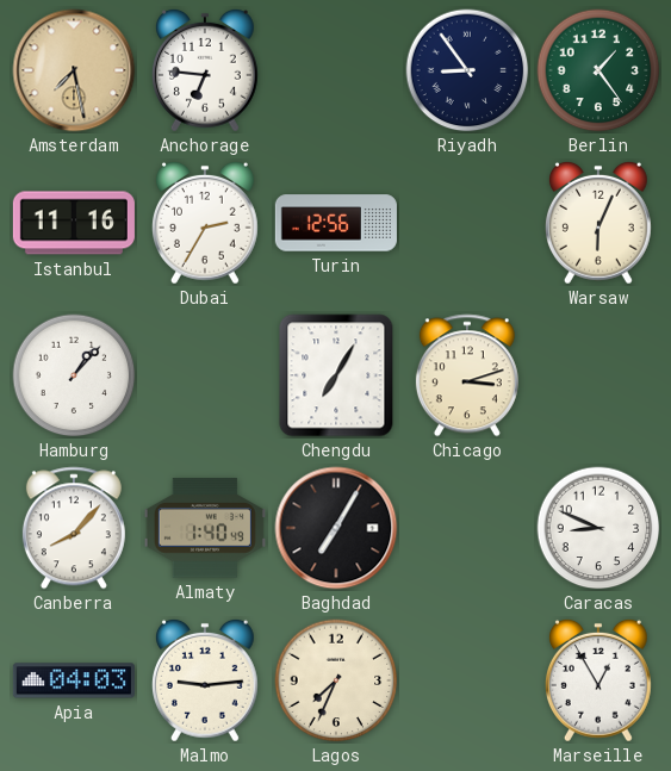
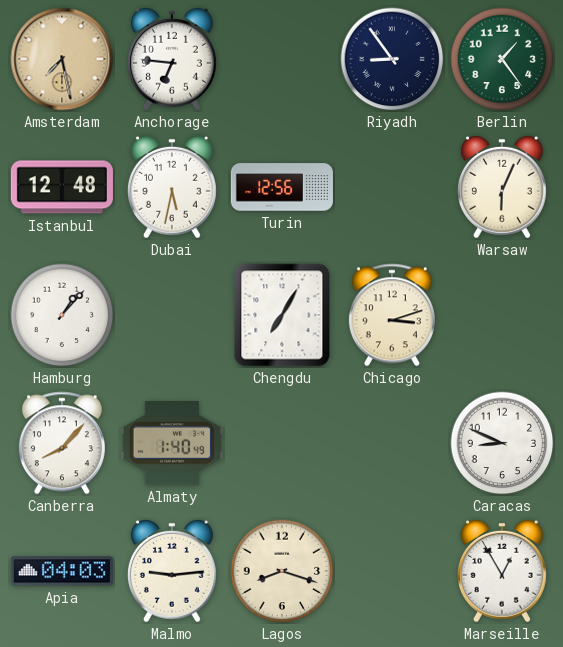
Istanbul: 11:16 -> 12:48 (62, 187)
Dubai: 2:35 -> 5:32 (172, 187)
Baghdad: 7:05 -> none (336, 528)
Lagos: 7:34 -> 8:18 (282, 571)
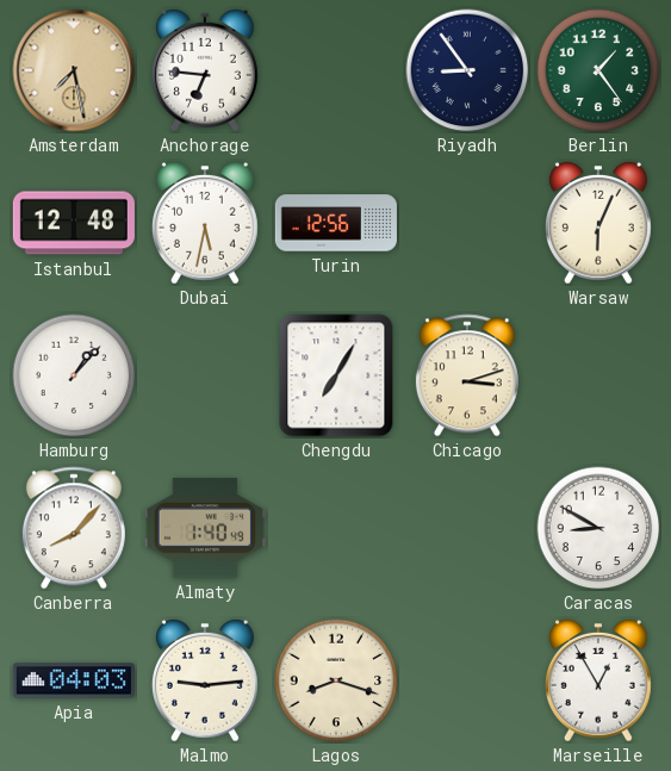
Caracas: 8:49 -> 8:50 (598, 528)
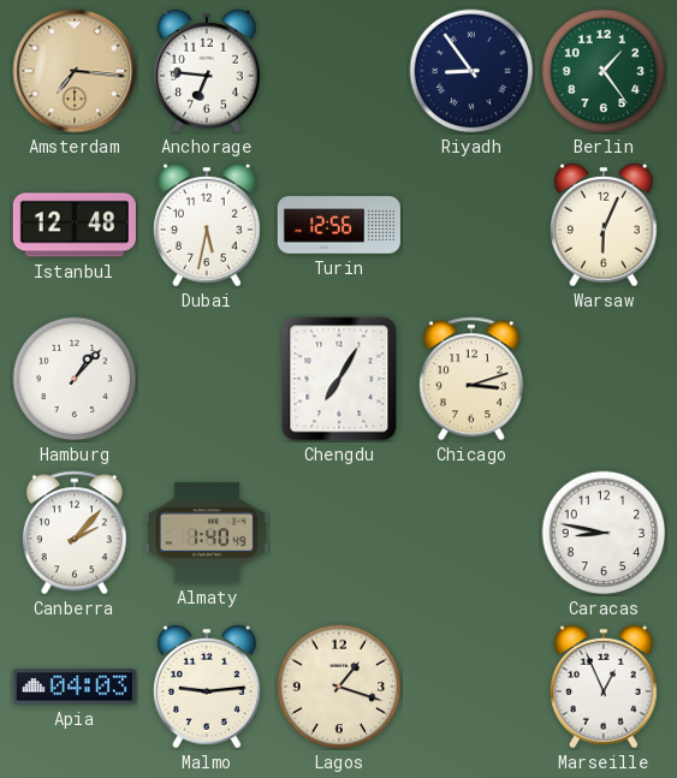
Amsterdam: 7:28 -> 7:16 (75, 71)
Canberra: 8:07 -> 2:07 (75, 533)
Caracas: 8:50 -> 8:47 (604, 533)
Lagos: 8:18 -> 1:18 (339, 687)
Marseille: 12:55 -> 12:56 (604, 687)
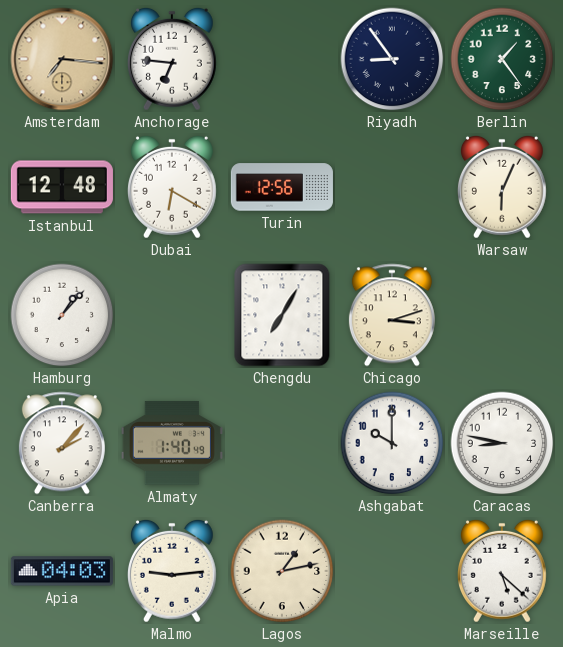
Dubai: 5:32 -> 6:20 (172, 187)
Ashgabat: none -> 10:00 (392, 443)
Lagos: 1:18 -> 1:13 (282, 571)
Marseille: 12:56 -> 5:22 (502, 571)
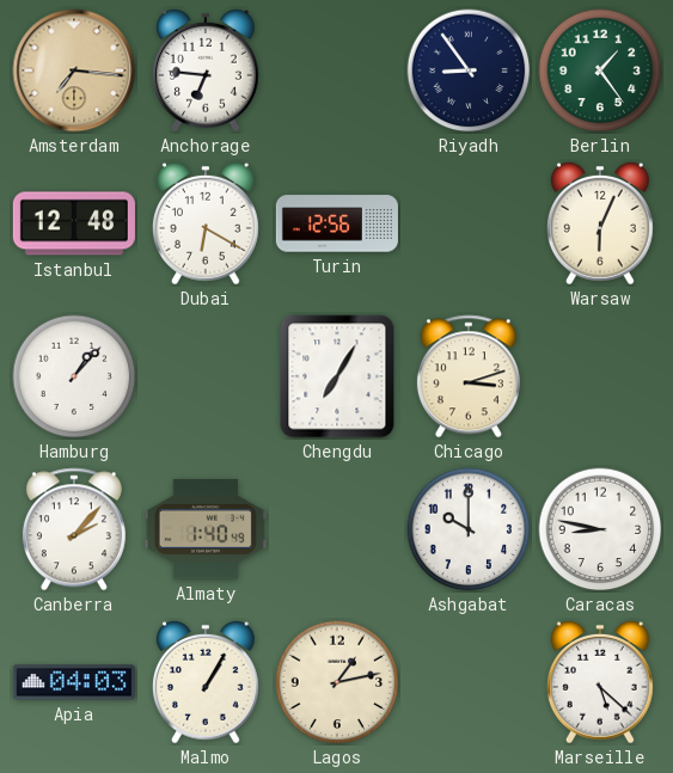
Malmo: 9:14 -> 1:05 (206, 682)
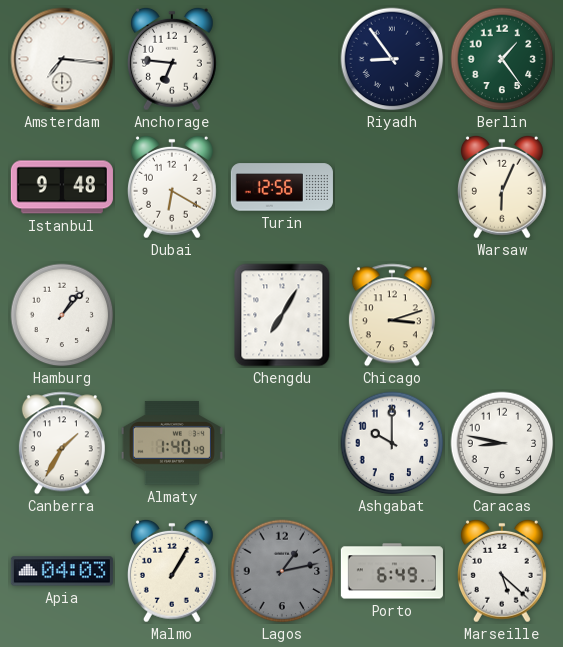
Amsterdam dial: champagne -> white (62, 59)
Istanbul: 12:48 -> 9:48 (62, 187)
Canberra: 2:07 -> 1:35 (62, 443)
Lagos dial: cream -> grey (282, 571)
Porto: none -> 6:49 (392, 571)
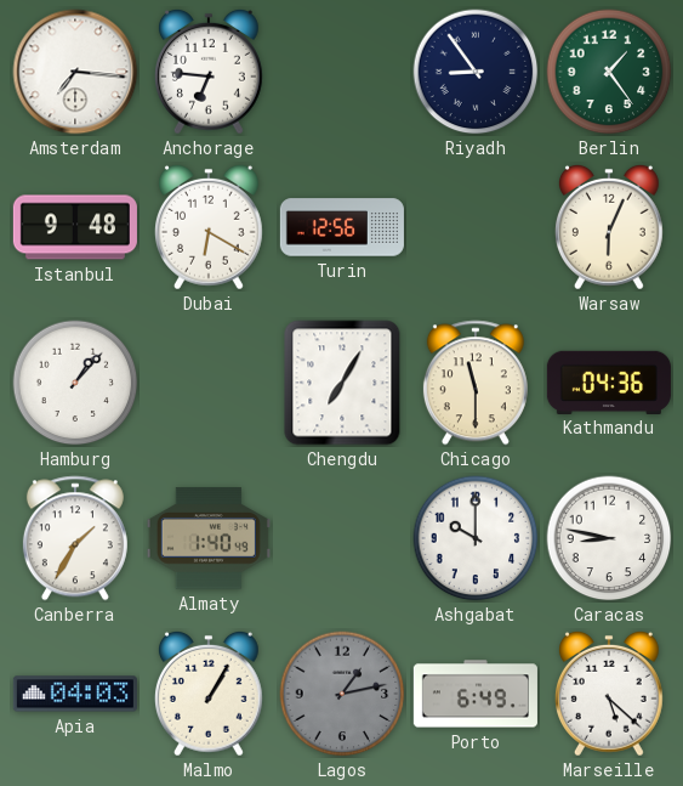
Chicago: 3:12 -> 11:30 (476, 383)
Kathmandu: none -> 04:36 (609, 381)
